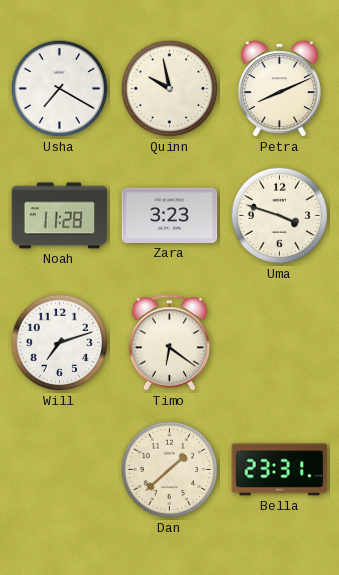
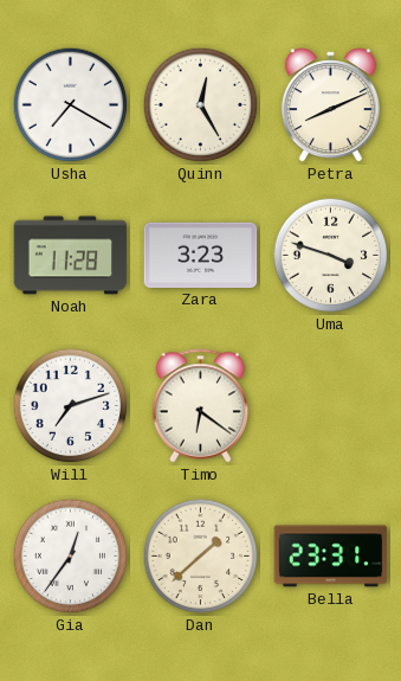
Quinn: 9:58 -> 12:25 (201, 105)
Gia: none -> 12:36 (71, 557)
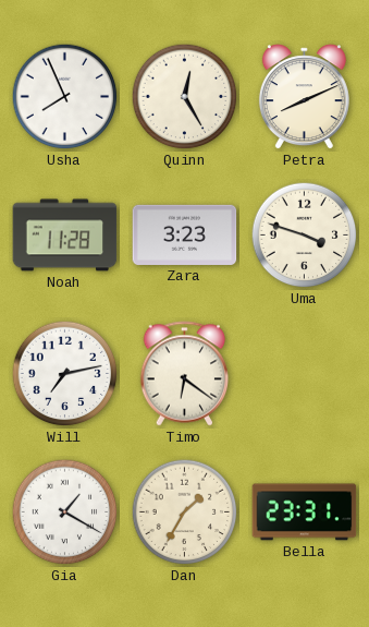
Usha: 7:20 -> 7:56 (65, 97)
Will: 7:12 -> 7:13 (65, 374)
Gia: 12:36 -> 1:20 (65, 513)
Dan: 1:38 -> 1:35 (185, 513)
